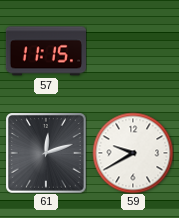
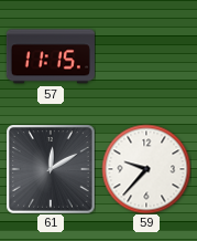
61: 12:12 -> 12:10 (51, 169)
59: 9:40 -> 9:37 (146, 169)
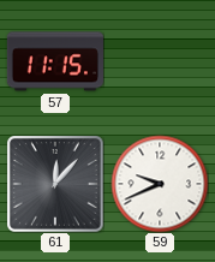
61: 12:10 -> 12:07 (55, 184)
59: 9:37 -> 9:41 (160, 184)
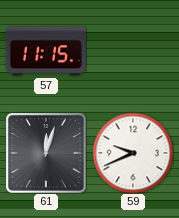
61: 12:07 -> 12:03 (46, 153)
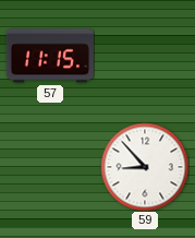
61: 12:03 -> none (46, 153)
59: 9:41 -> 8:53 (145, 167)
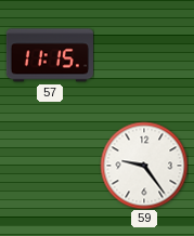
59: 8:53 -> 9:24 (144, 166)
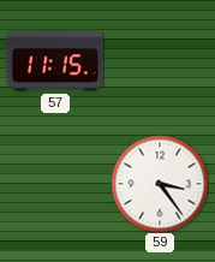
59: 9:24 -> 3:24 (160, 184)
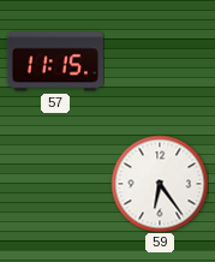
59: 3:24 -> 6:24 (160, 184)
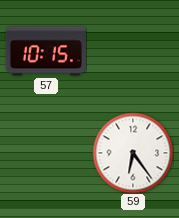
57: 11:15 -> 10:15 (46, 51)
